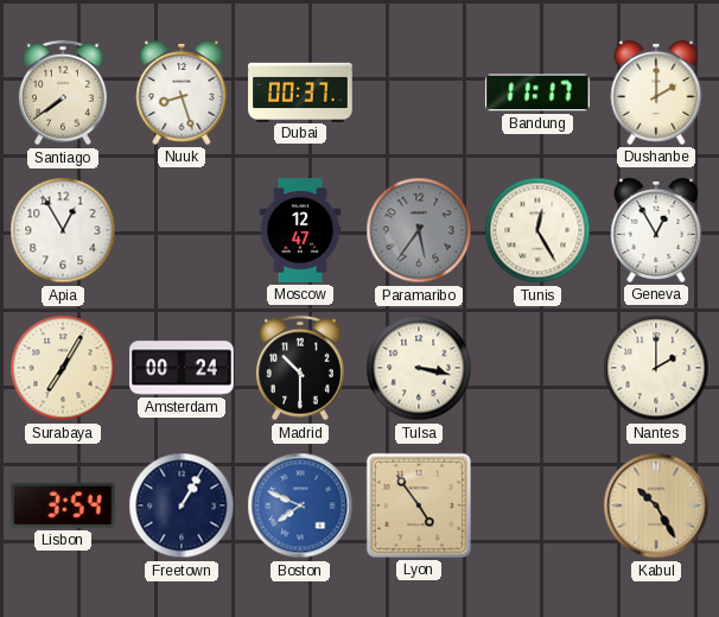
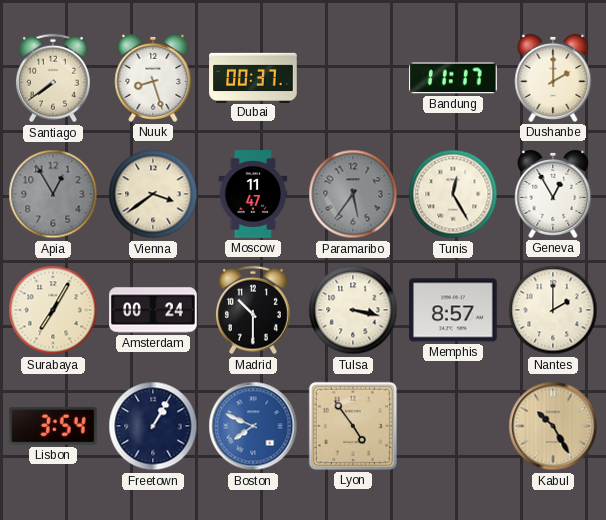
Apia dial: white -> grey (53, 194)
Vienna: none -> 3:39 (153, 194)
Moscow: 12:47 -> 11:47 (253, 194)
Memphis: none -> 8:57 (454, 310)
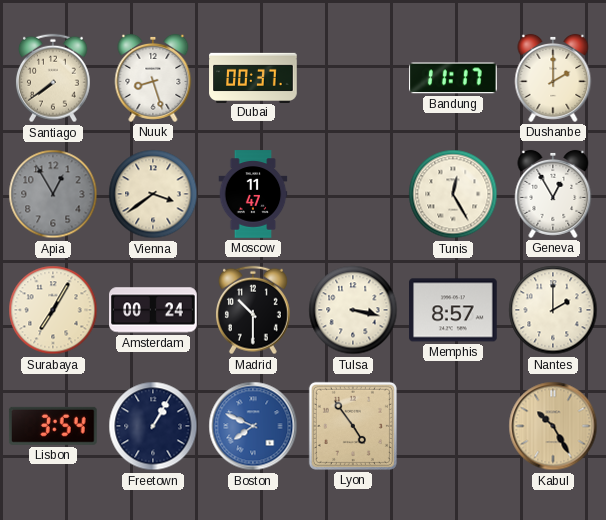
Paramaribo: 5:36 -> none (353, 194)
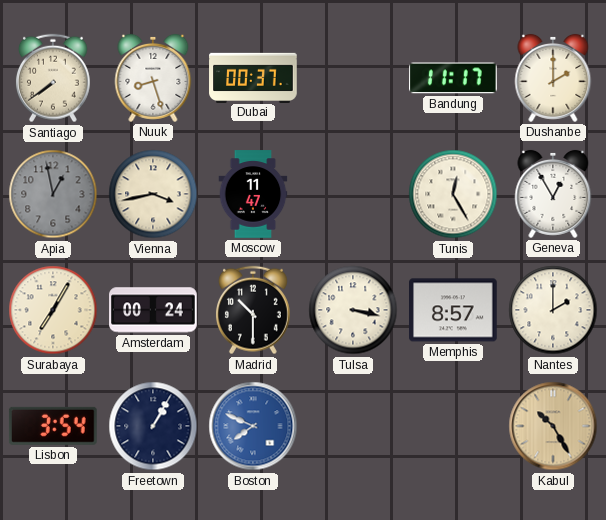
Apia: 12:55 -> 12:58 (53, 194)
Vienna: 3:39 -> 3:43 (153, 194)
Lyon: 4:54 -> none (353, 426)
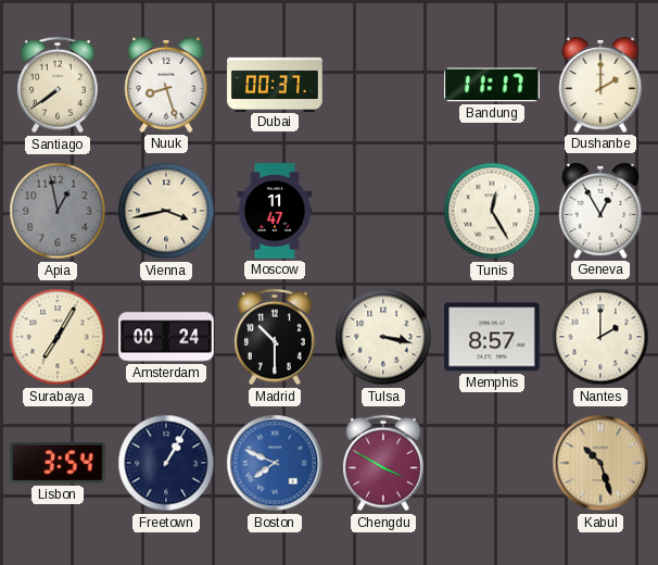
Chengdu: none -> 3:50 (383, 463)
Kabul: 10:25 -> 10:27 (600, 463)
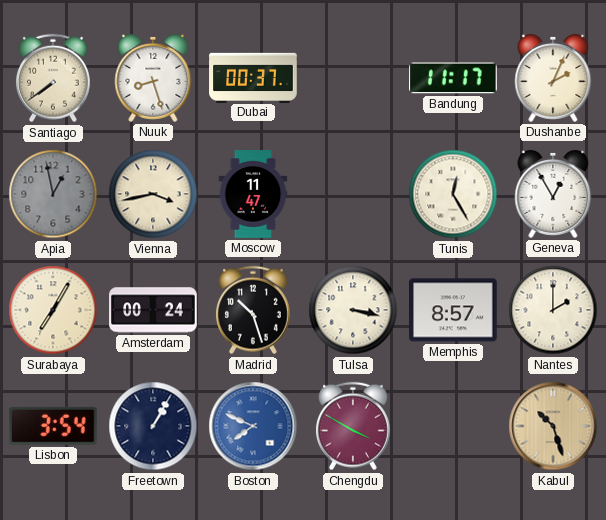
Dushanbe: 2:00 -> 2:04 (553, 78)
Madrid: 10:30 -> 10:27 (253, 310)
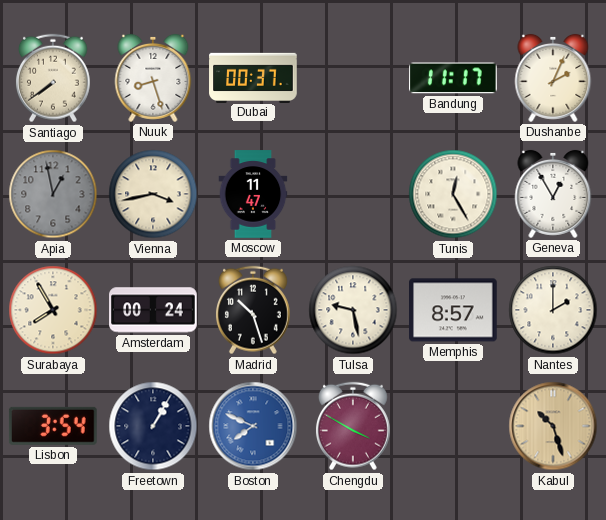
Surabaya: 7:05 -> 7:55 (53, 310)
Tulsa: 3:17 -> 9:28 (353, 310)
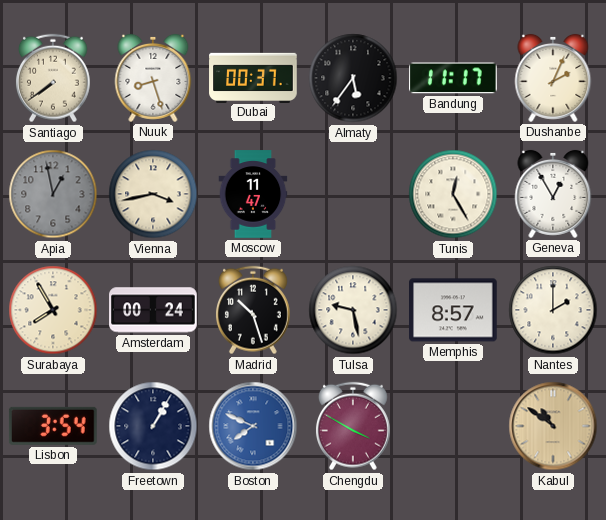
Almaty: none -> 5:36 (353, 78)
Kabul: 10:27 -> 10:51 (553, 426)
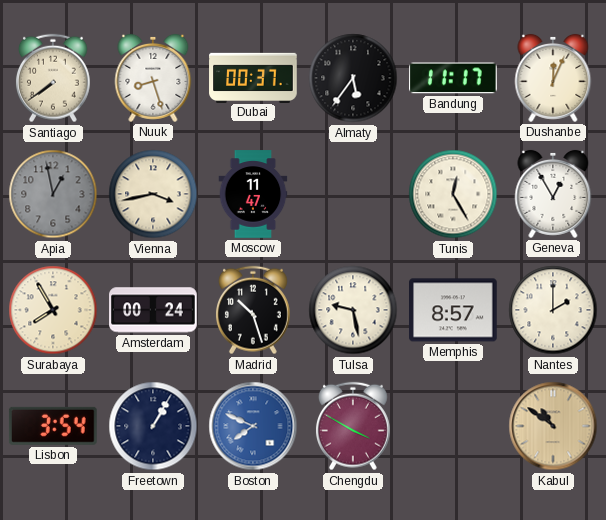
Dushanbe: 2:04 -> 12:04 (553, 78)
